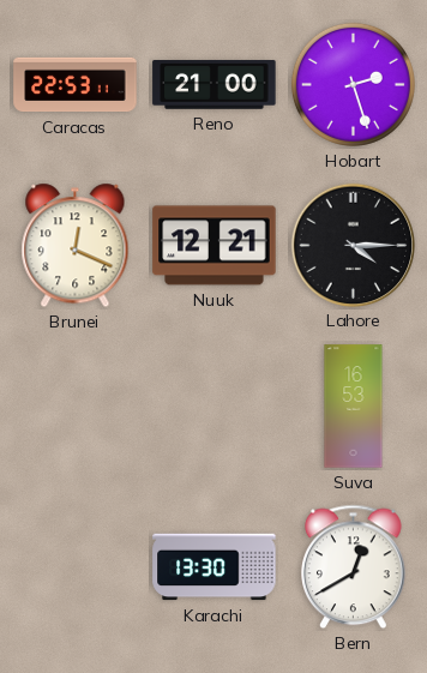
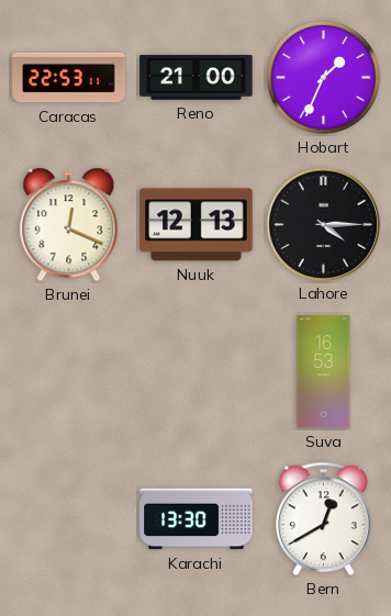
Hobart: 2:27 -> 1:34 (323, 77)
Nuuk: 12:21 -> 12:13 (197, 225)
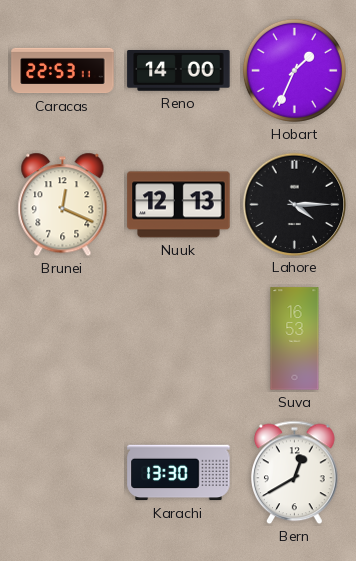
Reno: 21:00 -> 14:00 (179, 71)
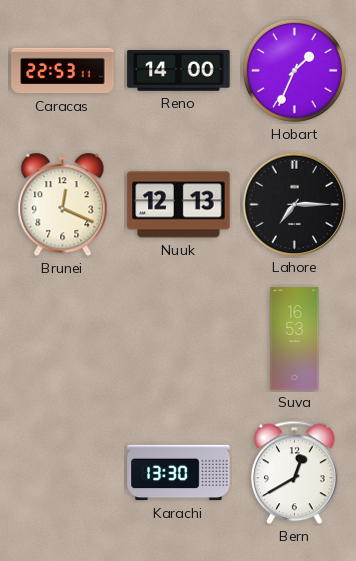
Lahore: 4:15 -> 7:15 (294, 204)
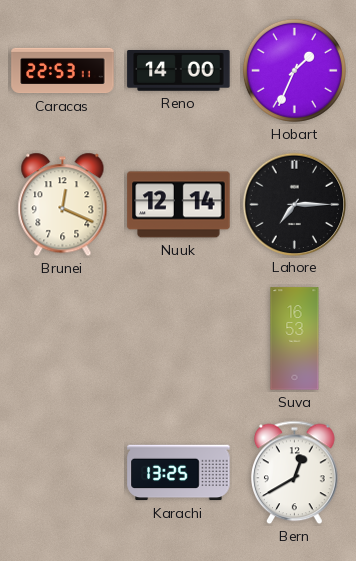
Nuuk: 12:13 -> 12:14 (179, 205)
Karachi: 13:30 -> 13:25 (179, 473)
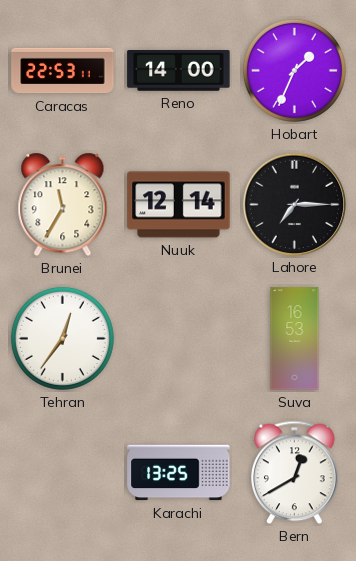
Brunei: 12:19 -> 11:35 (63, 205)
Tehran: none -> 12:36 (62, 338)
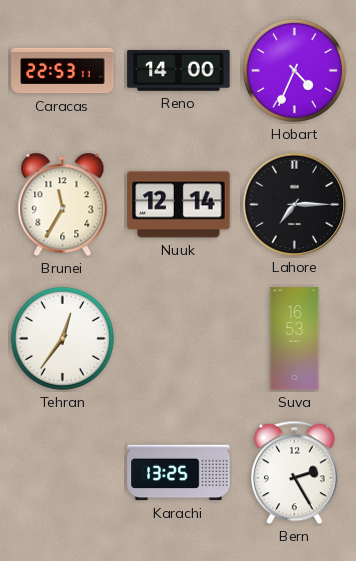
Hobart: 1:34 -> 4:34 (294, 70)
Bern: 12:40 -> 2:25 (295, 473)
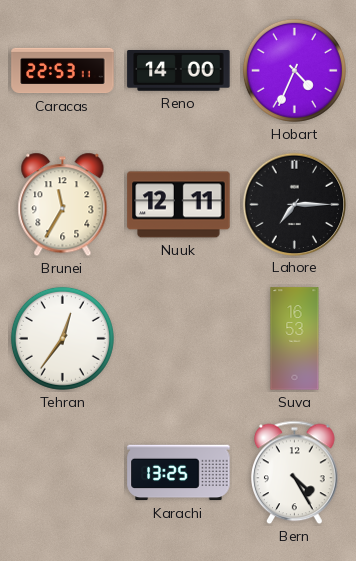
Nuuk: 12:14 -> 12:11 (179, 205)
Bern: 2:25 -> 4:25 (295, 473)
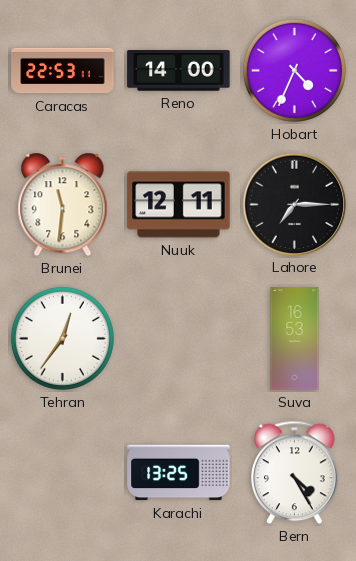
Brunei: 11:35 -> 11:31 (63, 205)
